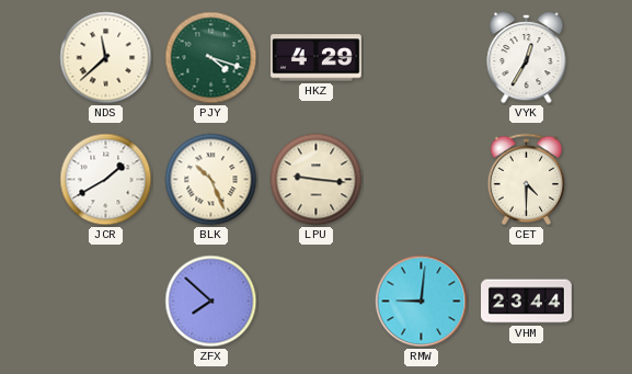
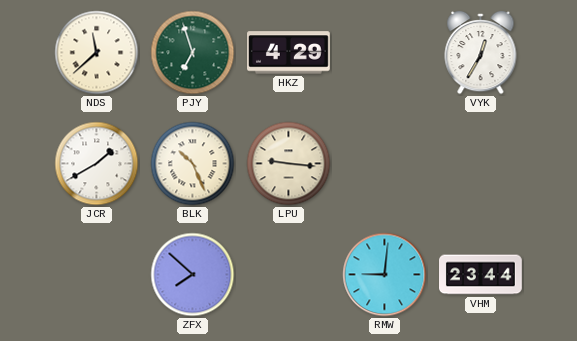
PJY: 4:18 -> 6:57 (193, 53)
CET: 4:30 -> none (527, 180)
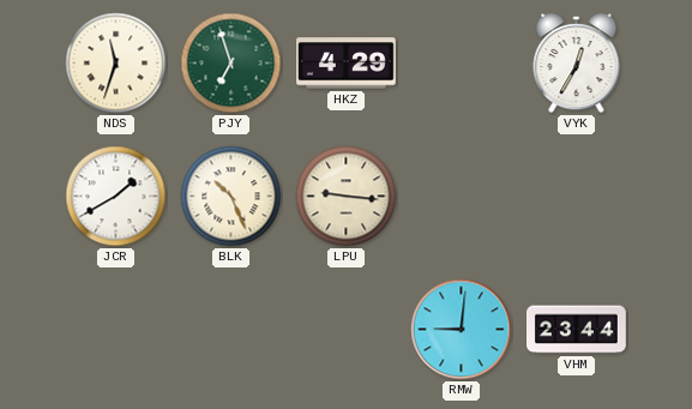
NDS: 11:38 -> 11:33 (116, 64)
ZFX: 7:52 -> none (193, 275)
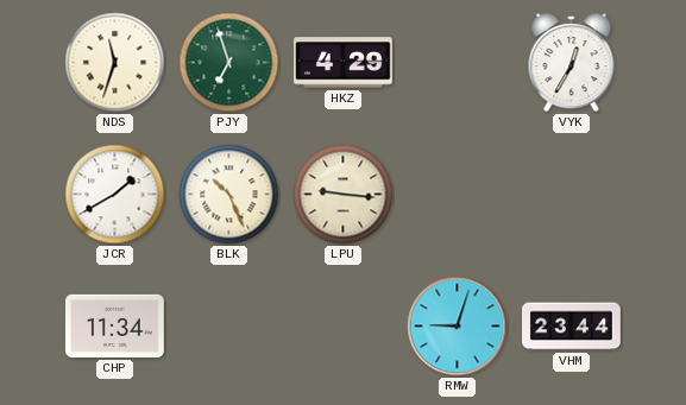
CHP: none -> 11:34 (115, 325)
RMW: 9:01 -> 9:03 (458, 327)
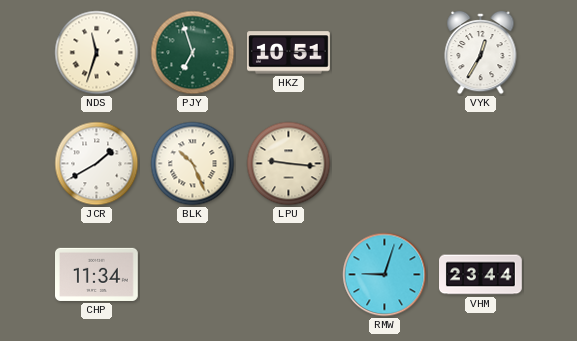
HKZ: 4:29 -> 10:51 (289, 53)
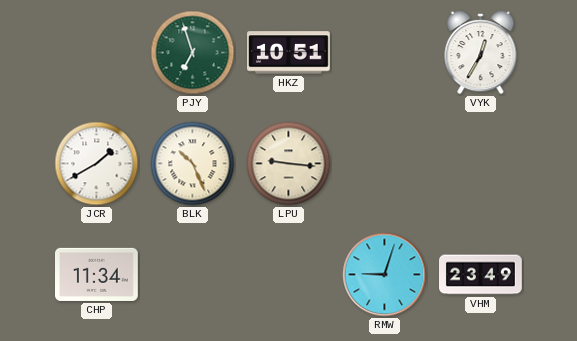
NDS: 11:33 -> none (97, 53)
VHM: 23:44 -> 23:49 (481, 275)
